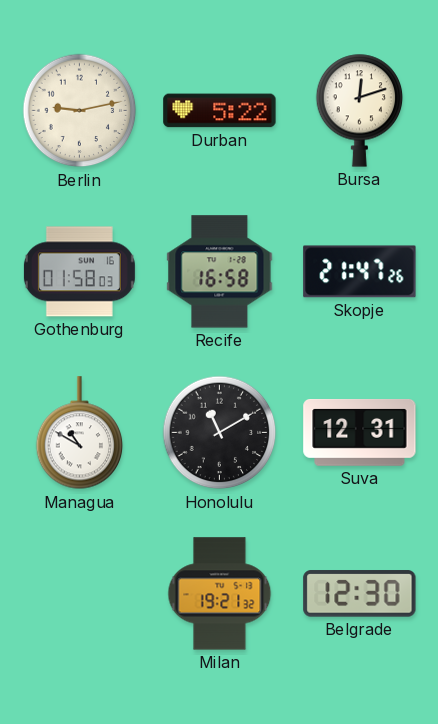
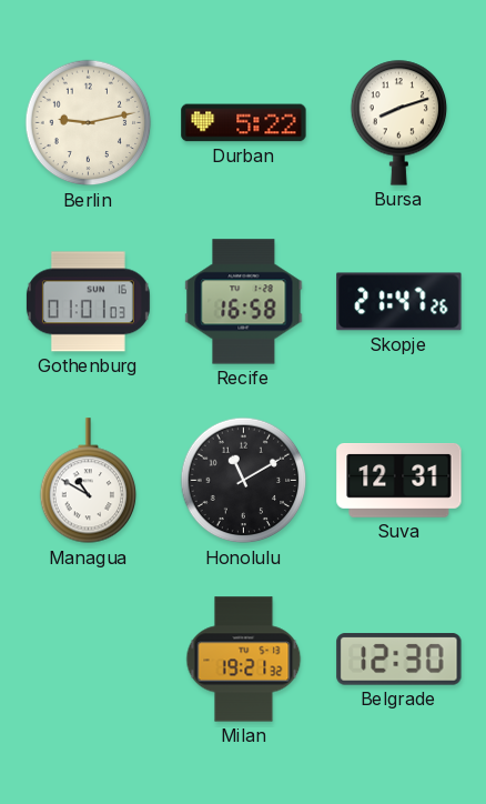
Bursa: 12:12 -> 8:12 (399, 122)
Gothenburg: 01:58 -> 01:01 (88, 302)
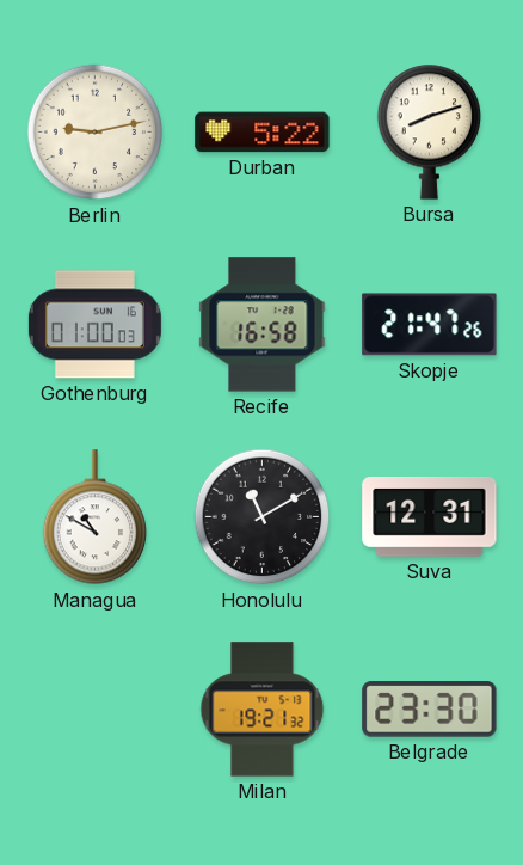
Gothenburg: 01:01 -> 01:00 (94, 325)
Belgrade: 12:30 -> 23:30 (430, 710)
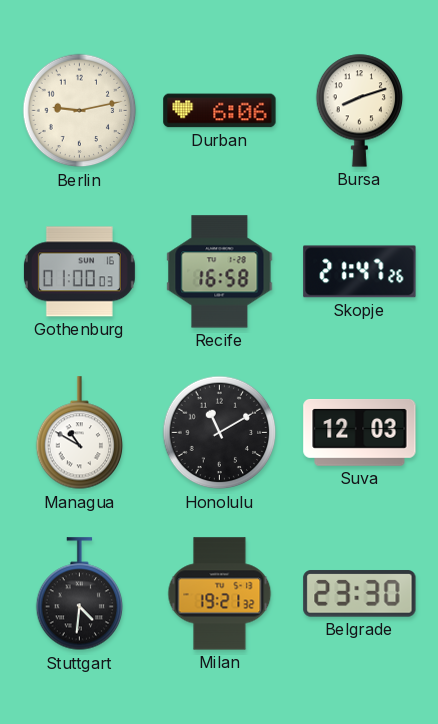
Durban: 5:22 -> 6:06 (220, 111)
Suva: 12:31 -> 12:03 (360, 433)
Stuttgart: none -> 4:31 (80, 594)
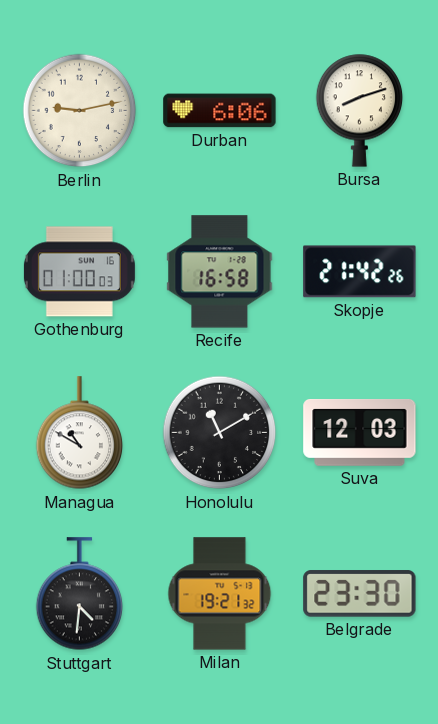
Skopje: 21:47 -> 21:42 (360, 272)
